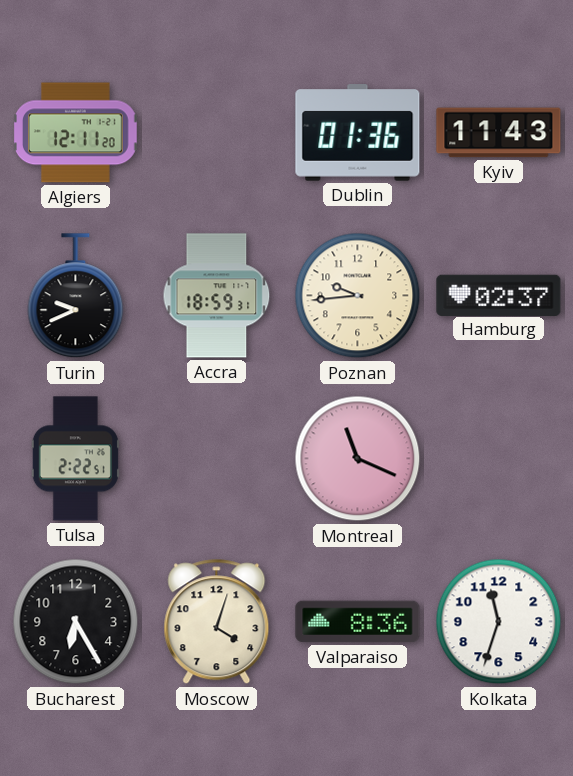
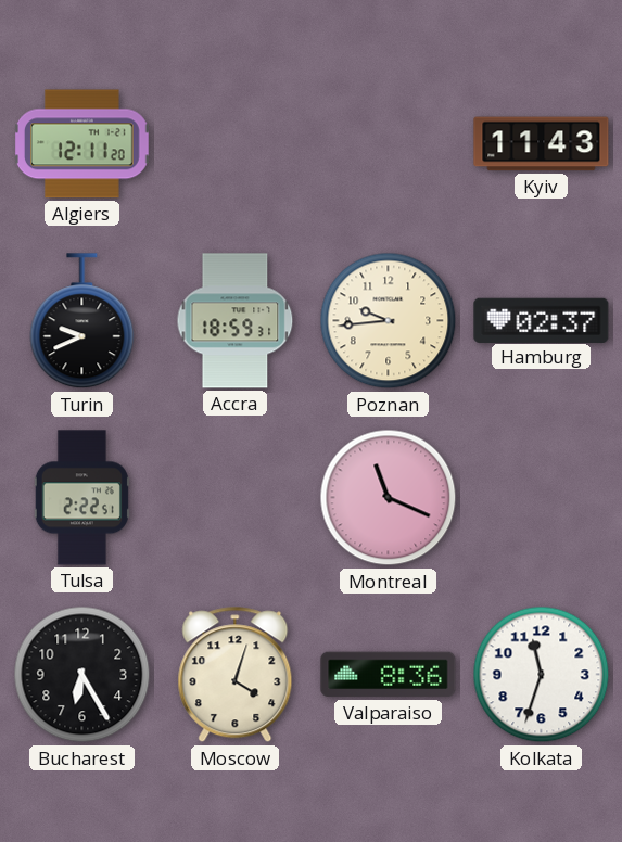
Dublin: 01:36 -> none (358, 133)
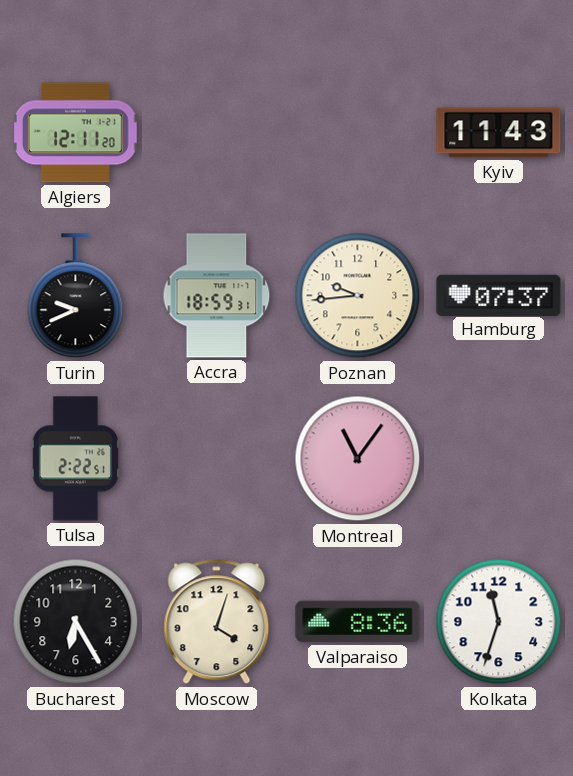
Hamburg: 02:37 -> 07:37 (499, 295)
Montreal: 11:19 -> 11:06 (358, 459)
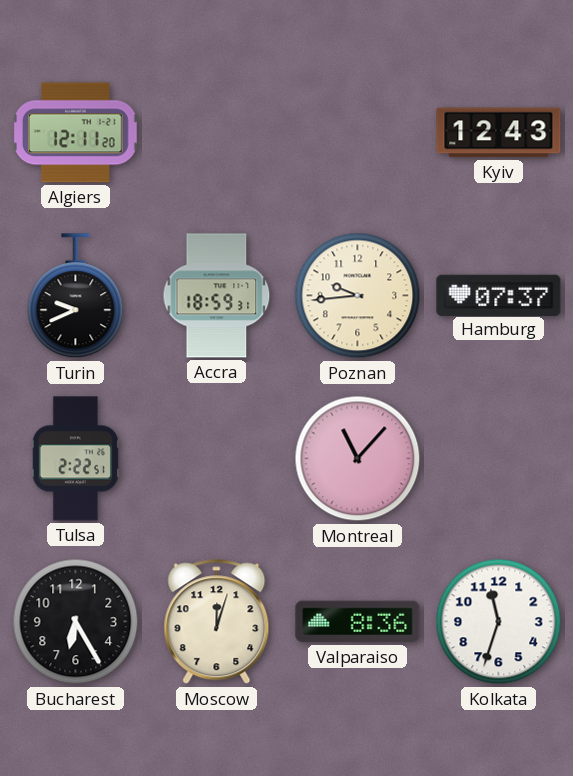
Kyiv: 11:43 -> 12:43 (499, 133)
Montreal: 11:06 -> 11:07 (358, 459)
Moscow: 4:03 -> 12:03 (217, 622)
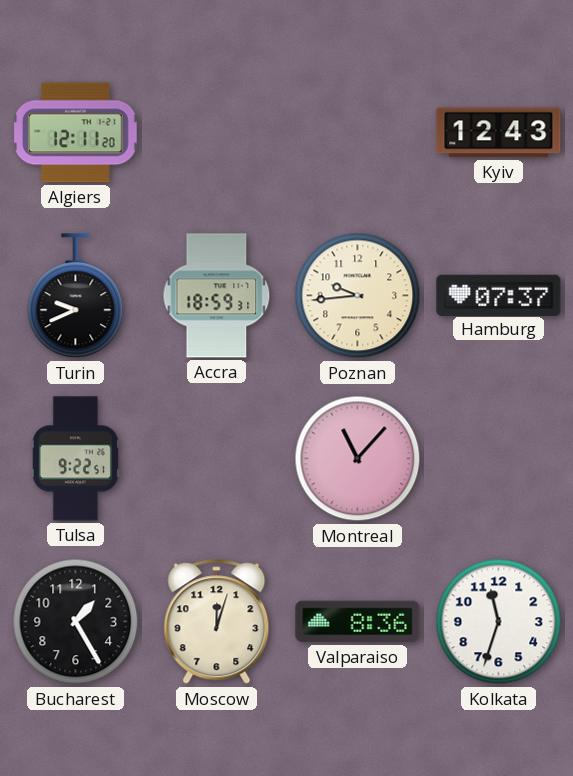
Tulsa: 2:22 -> 9:22 (75, 459)
Bucharest: 6:25 -> 1:25 (76, 622)
